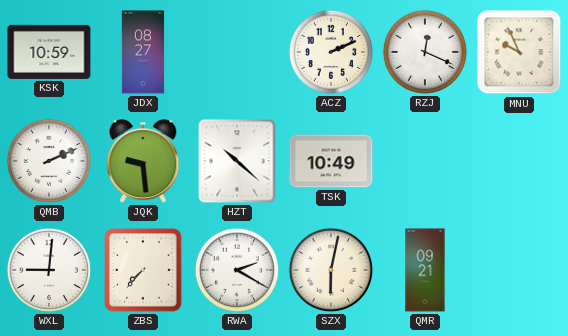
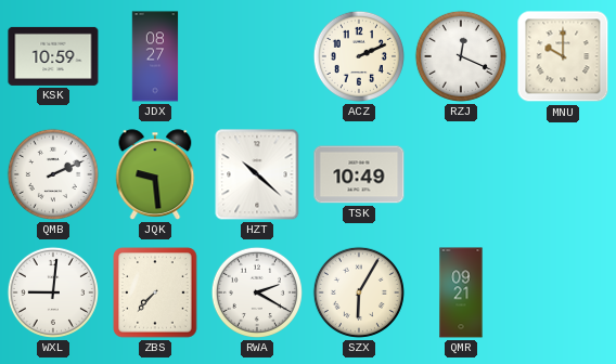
MNU: 9:56 -> 10:00 (563, 56)
SZX: 6:02 -> 6:05 (359, 292)
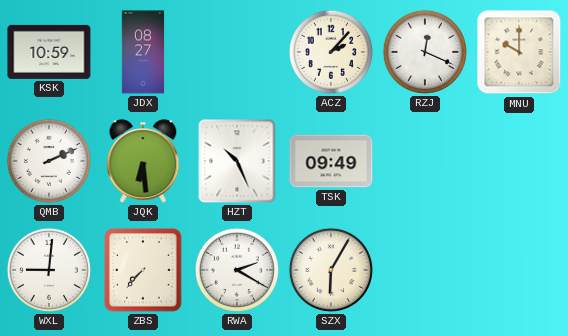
ACZ: 2:11 -> 2:07 (331, 52)
JQK: 9:29 -> 6:29 (143, 161)
HZT: 10:22 -> 10:26 (237, 161)
TSK: 10:49 -> 09:49 (331, 161)
QMR: 09:21 -> none (461, 292)
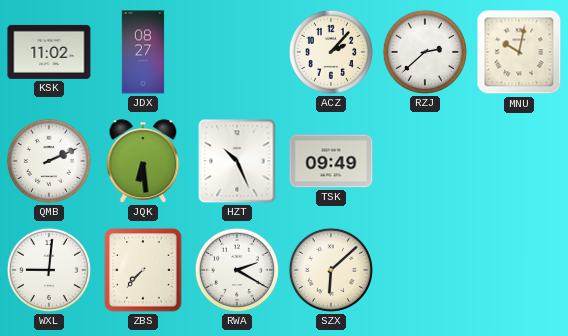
KSK: 10:59 -> 11:02 (49, 52)
RZJ: 12:19 -> 2:38 (425, 52)
MNU: 10:00 -> 10:02 (519, 52)
SZX: 6:05 -> 6:08 (331, 270)
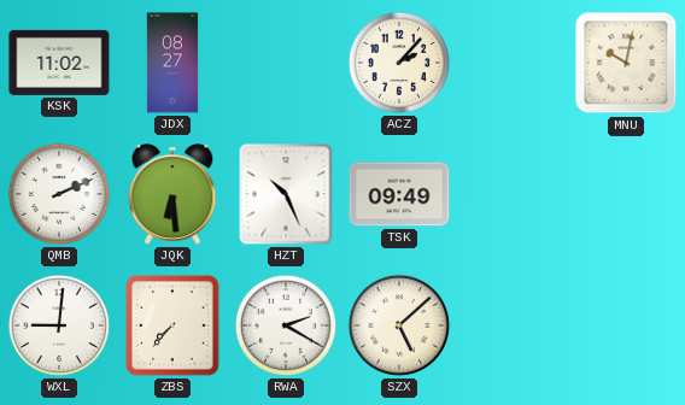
RZJ: 2:38 -> none (425, 52)
SZX: 6:08 -> 5:08 (399, 325)
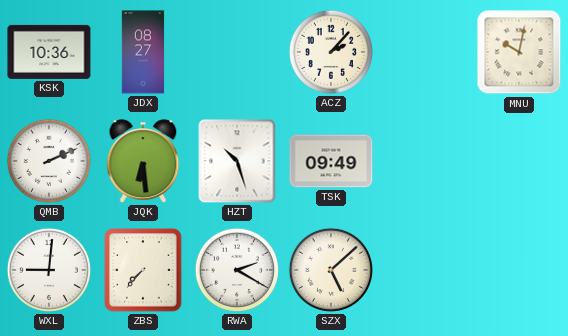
KSK: 11:02 -> 10:36 (49, 52)
HZT: 10:26 -> 10:27 (237, 161)
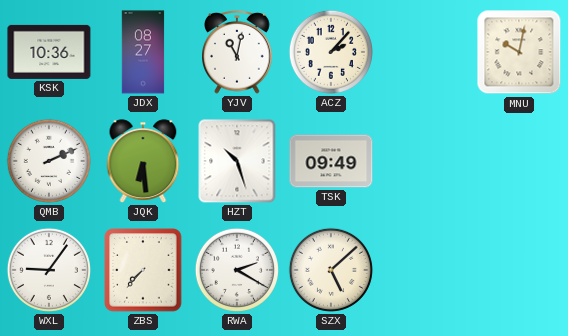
YJV: none -> 11:02 (238, 52)
WXL: 9:01 -> 9:06 (49, 270)
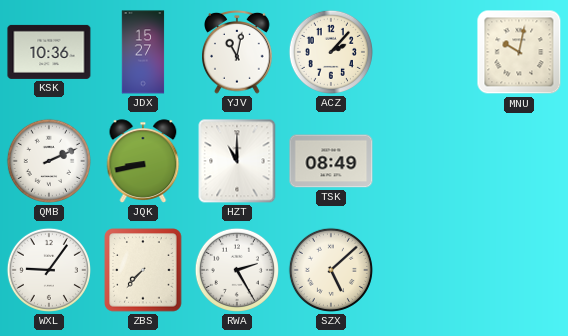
JDX: 08:27 -> 15:27 (143, 52)
JQK: 6:29 -> 8:43 (143, 161)
HZT: 10:27 -> 11:00 (237, 161)
TSK: 09:49 -> 08:49 (331, 161)
RWA: 2:20 -> 2:25 (237, 270)
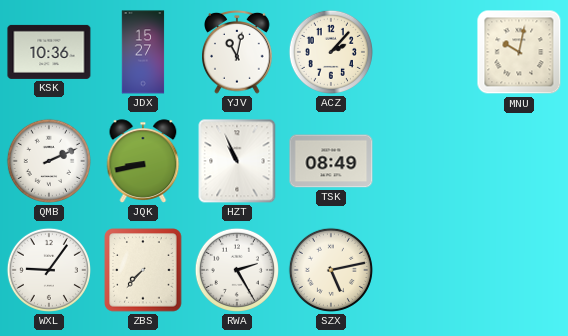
HZT: 11:00 -> 10:56 (237, 161)
SZX: 5:08 -> 5:13 (331, 270)
